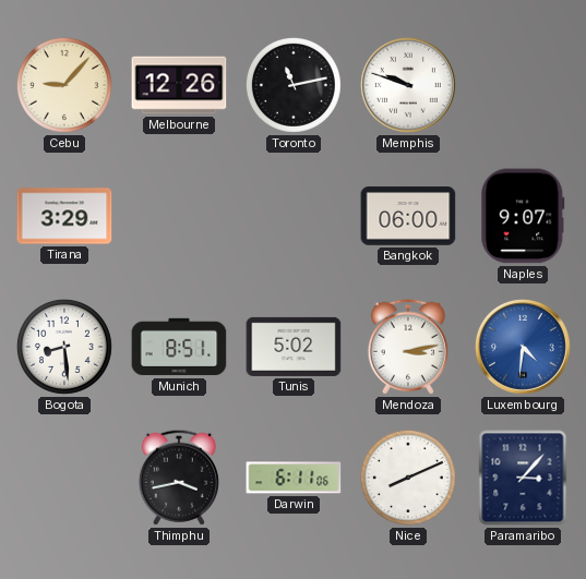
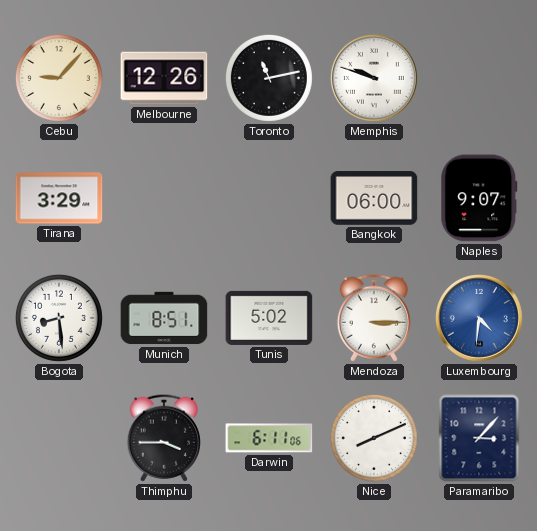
Mendoza: 3:13 -> 3:15 (374, 318)
Thimphu: 3:43 -> 3:45 (164, 438)
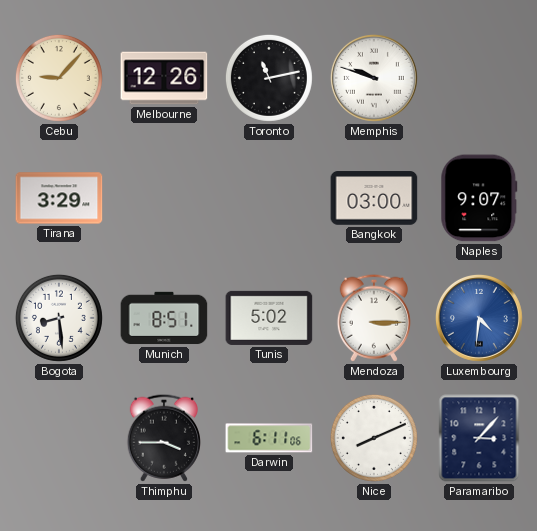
Bangkok: 06:00 -> 03:00 (374, 198)
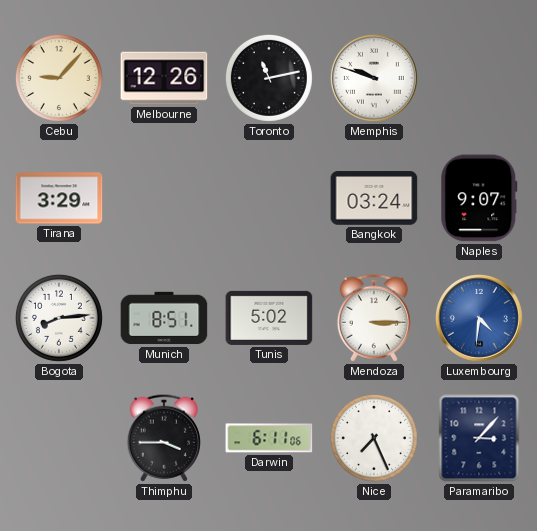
Bangkok: 03:00 -> 03:24 (374, 198)
Bogota: 8:29 -> 8:14 (59, 318)
Nice: 8:11 -> 7:26 (374, 438)
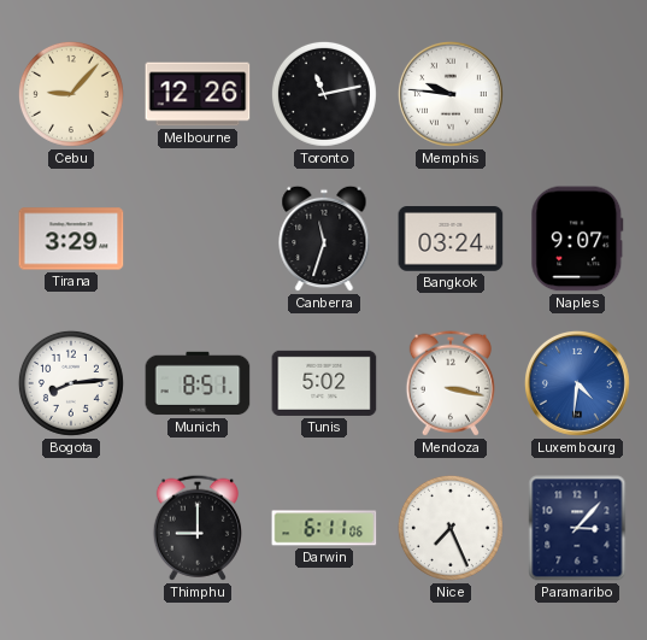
Memphis: 9:48 -> 9:46 (451, 94)
Canberra: none -> 11:33 (324, 239)
Mendoza: 3:15 -> 3:17 (451, 383)
Thimphu: 3:45 -> 9:00 (198, 528)
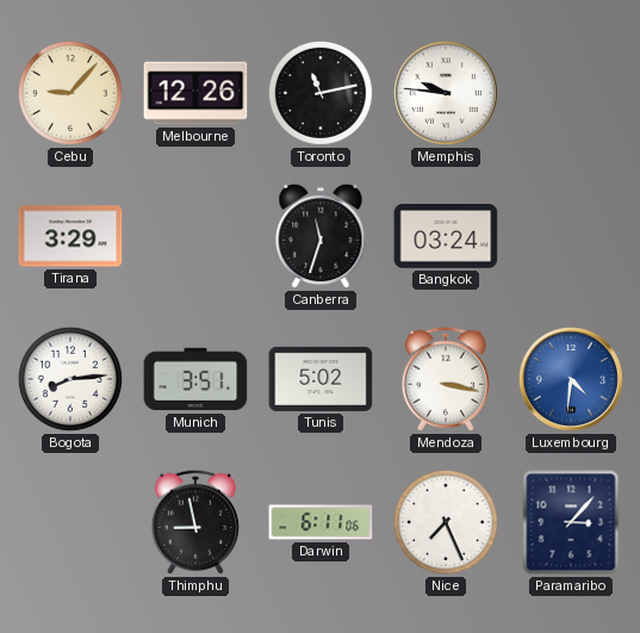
Naples: 9:07 -> none (577, 239)
Munich: 8:51 -> 3:51 (195, 379)
Thimphu: 9:00 -> 8:58 (195, 522)
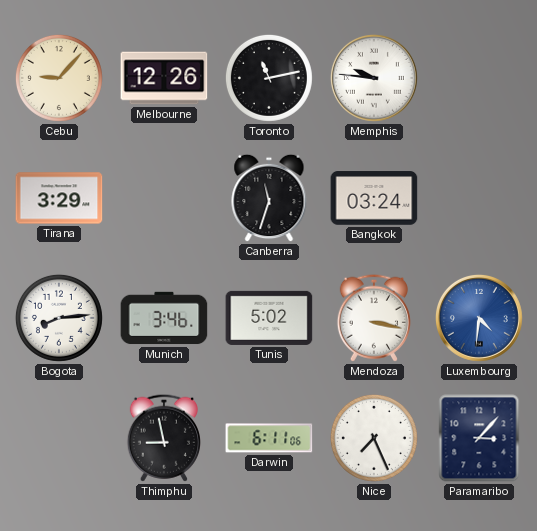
Munich: 3:51 -> 3:46 (164, 318)
